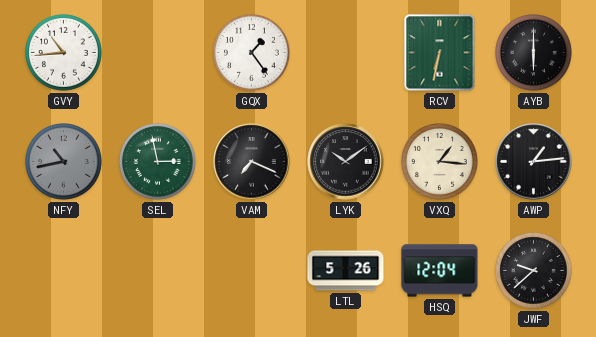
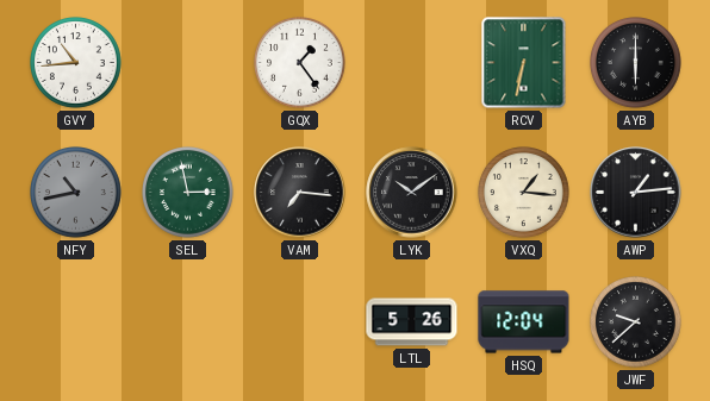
VAM: 7:19 -> 7:16 (300, 193)
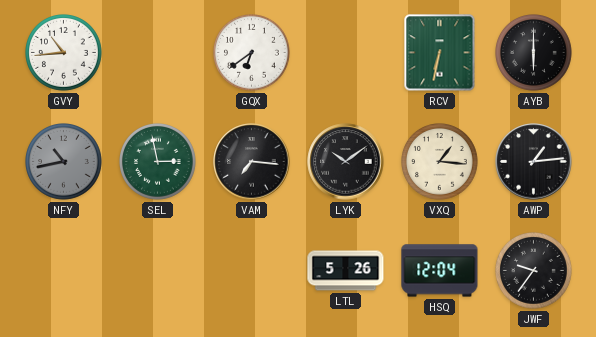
GQX: 1:24 -> 6:39 (252, 53)
JWF: 9:38 -> 9:36 (534, 271)
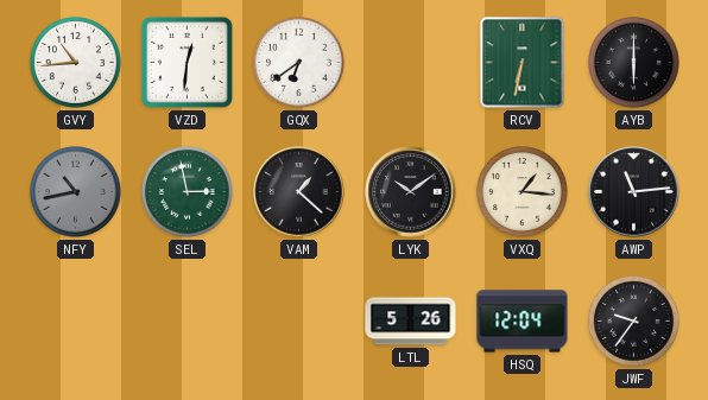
VZD: none -> 12:31 (187, 62)
VAM: 7:16 -> 1:22 (299, 192)
AWP: 1:14 -> 11:14 (634, 192)
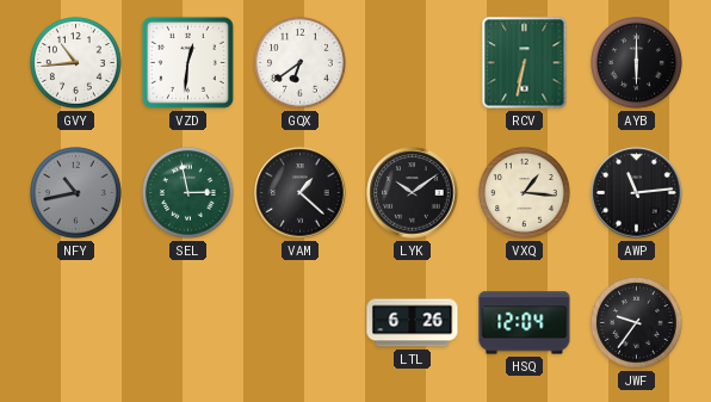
LTL: 5:26 -> 6:26 (413, 323)
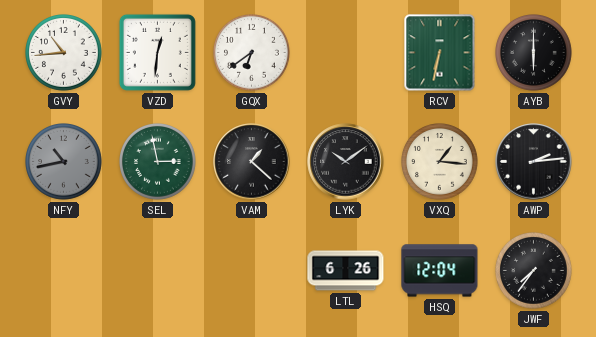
AWP: 11:14 -> 2:14 (534, 162)
JWF: 9:36 -> 7:36 (534, 271)
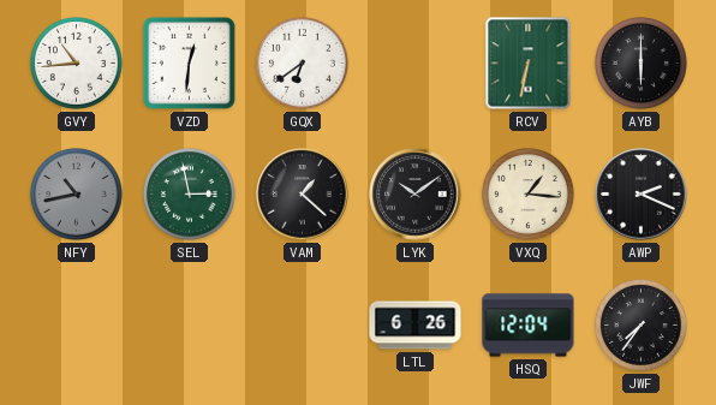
AWP: 2:14 -> 2:19 (642, 195)
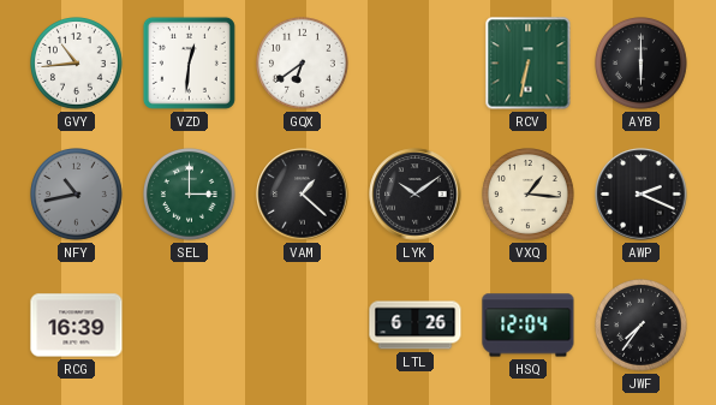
SEL: 2:58 -> 3:00 (190, 195)
RCG: none -> 16:39 (77, 326)
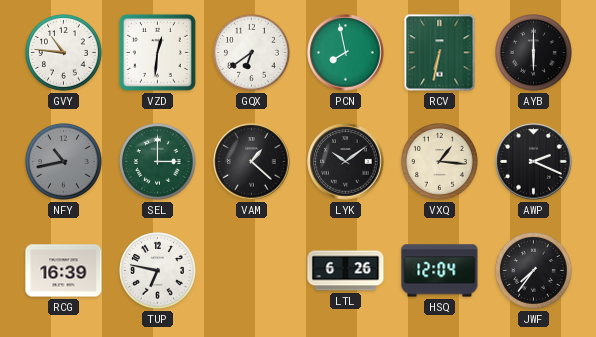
GVY: 10:44 -> 10:46 (64, 53)
PCN: none -> 7:58 (346, 53)
TUP: none -> 6:47 (158, 271)
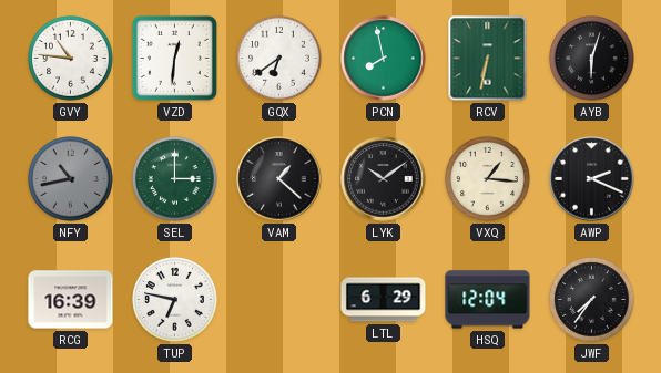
AYB: 6:00 -> 6:03 (592, 59)
LTL: 6:26 -> 6:29 (384, 300)
